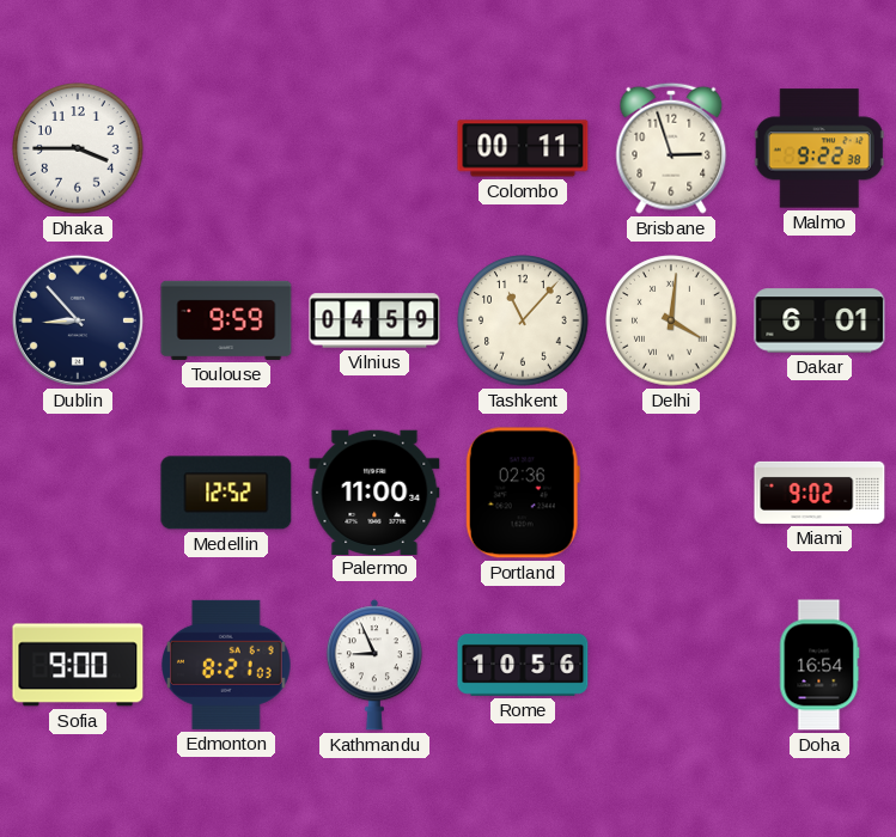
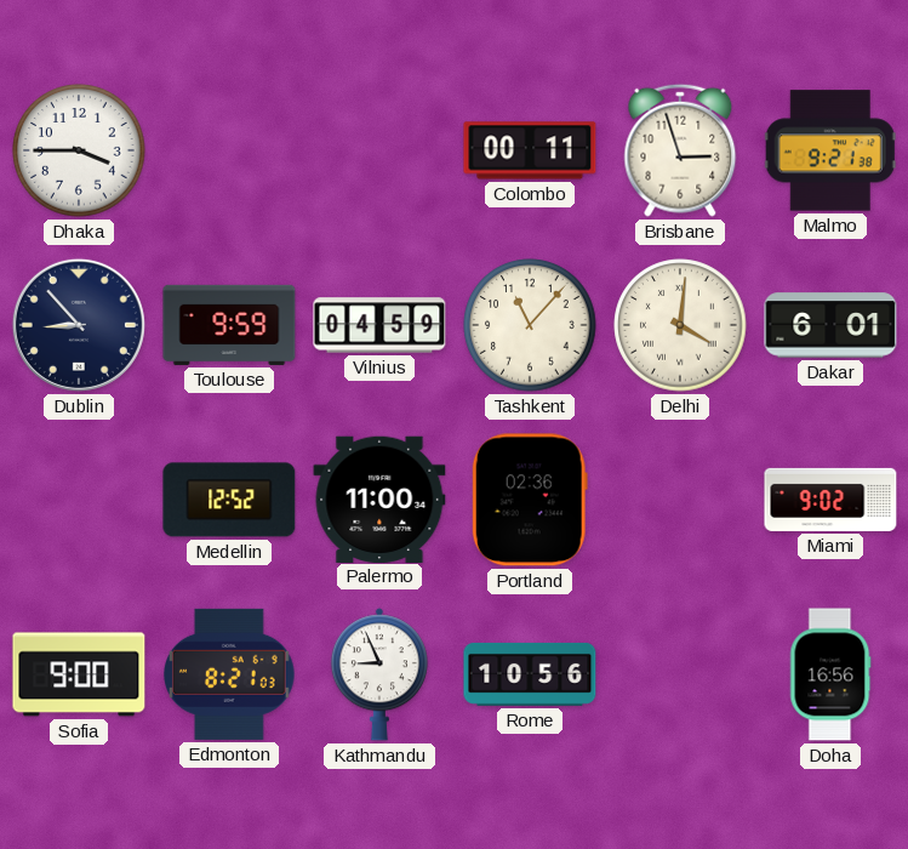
Malmo: 9:22 -> 9:21 (830, 150)
Doha: 16:54 -> 16:56 (830, 674)
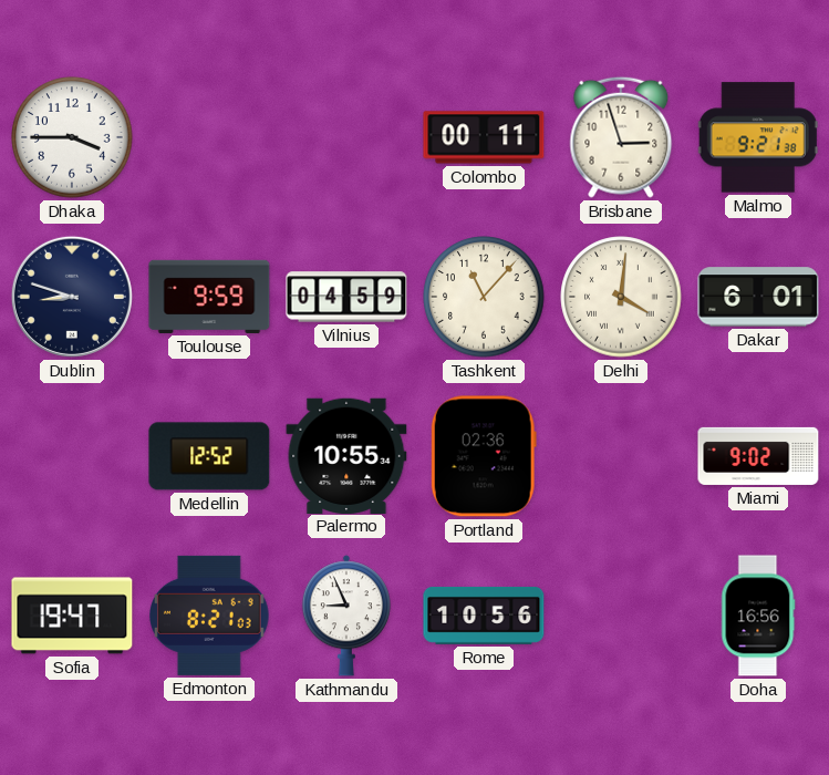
Dublin: 8:53 -> 8:48 (72, 297)
Palermo: 11:00 -> 10:55 (346, 455)
Sofia: 9:00 -> 19:47 (72, 616)
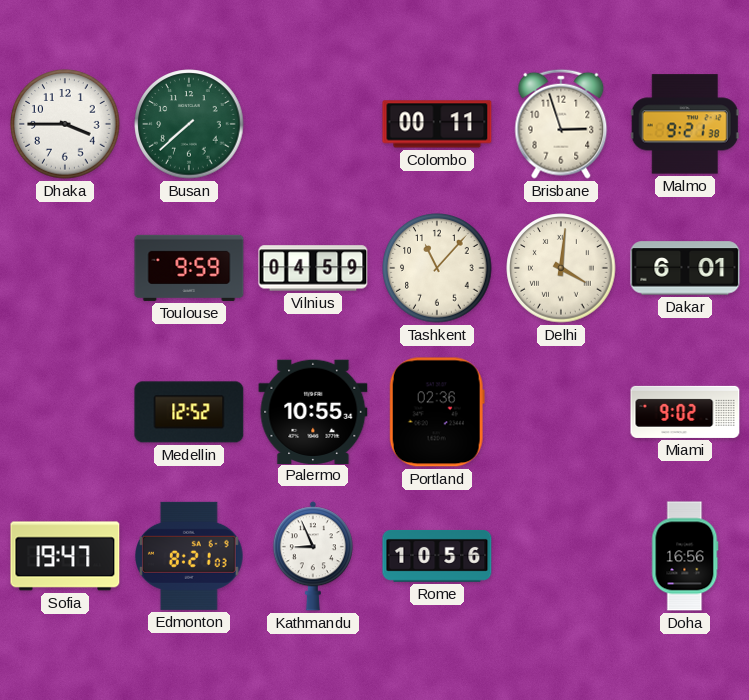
Busan: none -> 7:38 (189, 124)
Dublin: 8:48 -> none (72, 297)
